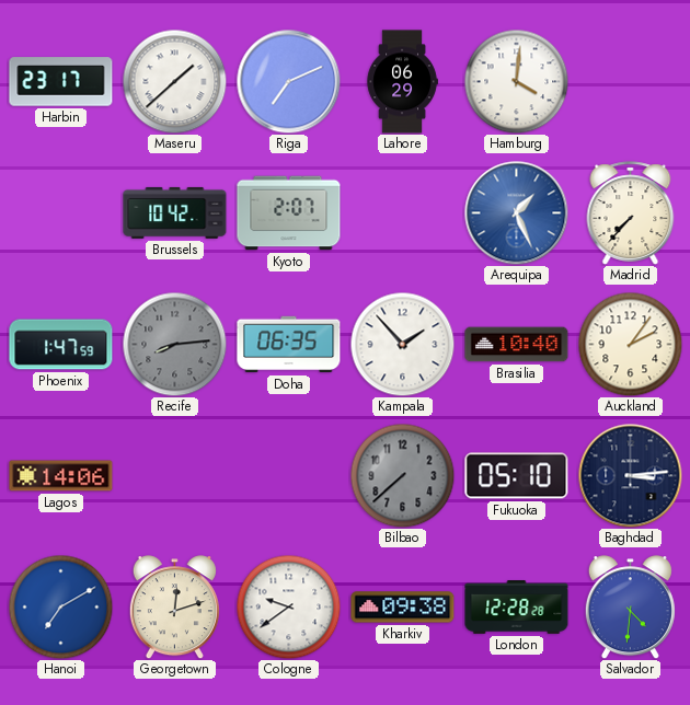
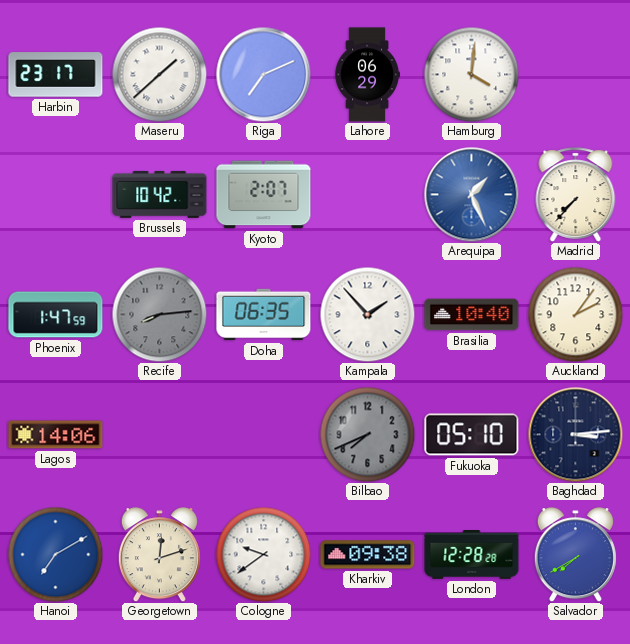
Bilbao: 7:38 -> 7:41 (367, 434)
Salvador: 4:31 -> 7:40 (575, 555)
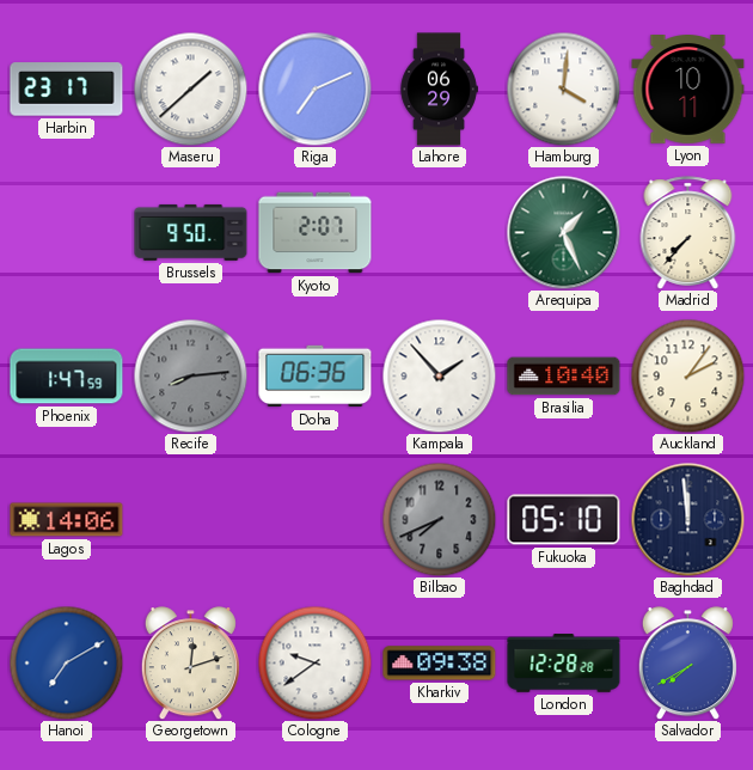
Lyon: none -> 10:11 (688, 90)
Brussels: 10:42 -> 9:50 (191, 232)
Arequipa dial: blue -> green (563, 232)
Doha: 06:35 -> 06:36 (316, 377)
Baghdad: 3:14 -> 11:59 (687, 519)
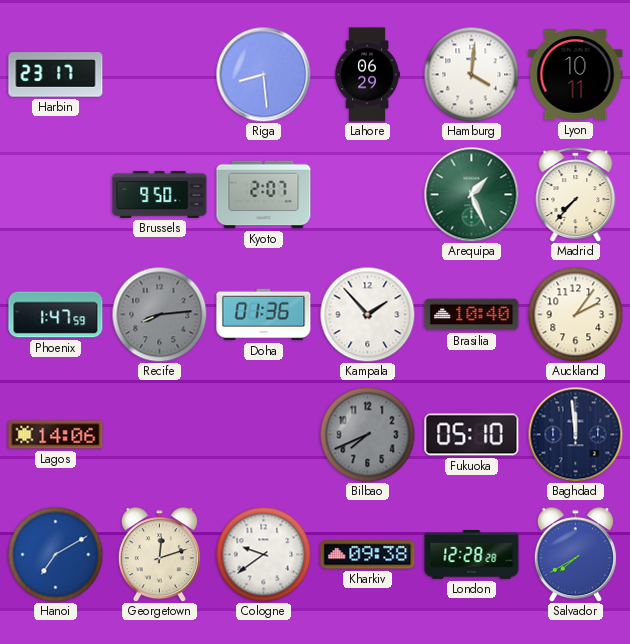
Maseru: 1:38 -> none (190, 88)
Riga: 7:11 -> 8:29 (263, 74)
Doha: 06:36 -> 01:36 (264, 315)
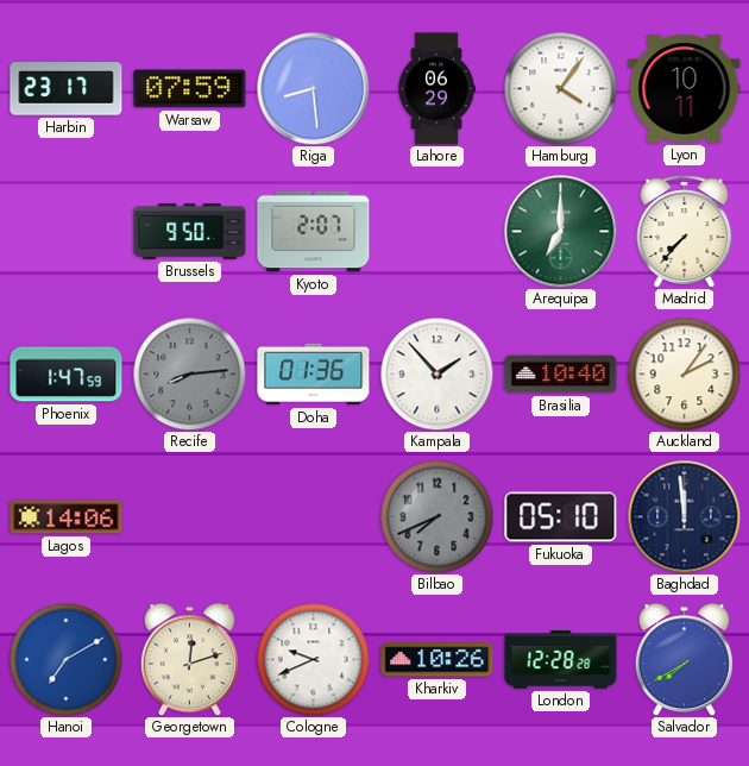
Warsaw: none -> 07:59 (190, 89)
Hamburg: 4:01 -> 4:06 (560, 88)
Arequipa: 1:26 -> 7:00 (560, 231)
Cologne: 9:39 -> 9:41 (313, 659)
Kharkiv: 09:38 -> 10:26 (438, 660)
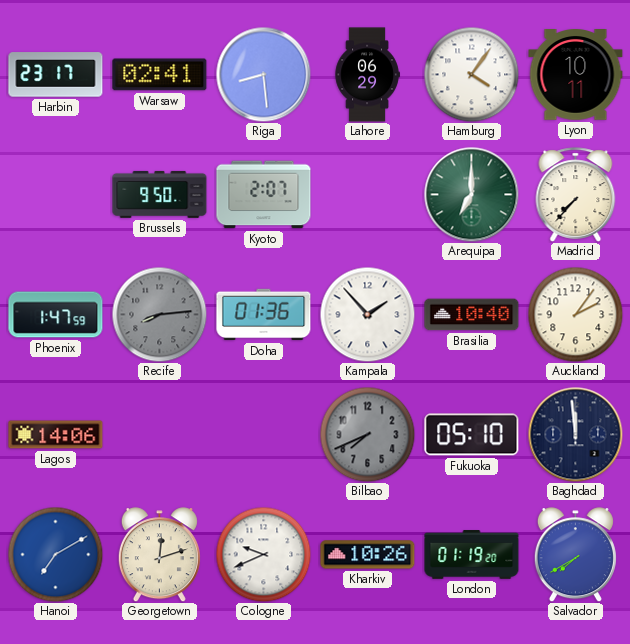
Warsaw: 07:59 -> 02:41 (160, 75)
London: 12:28 -> 01:19 (472, 555)
